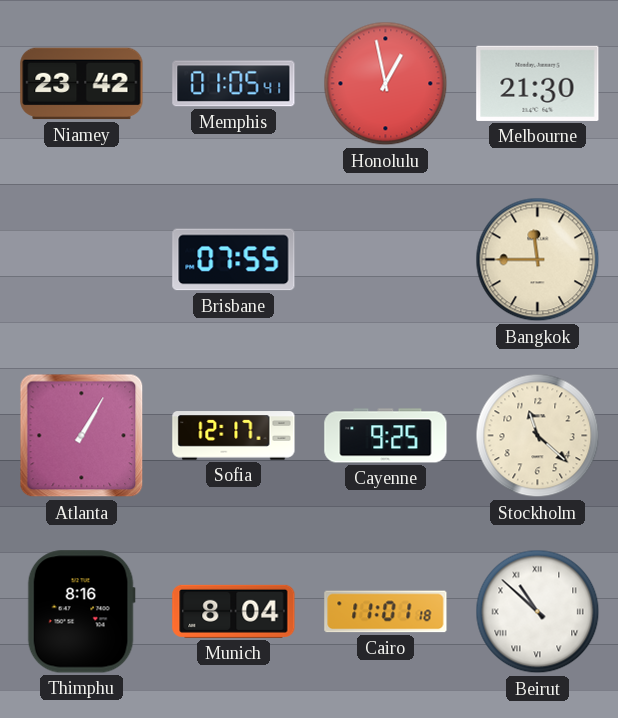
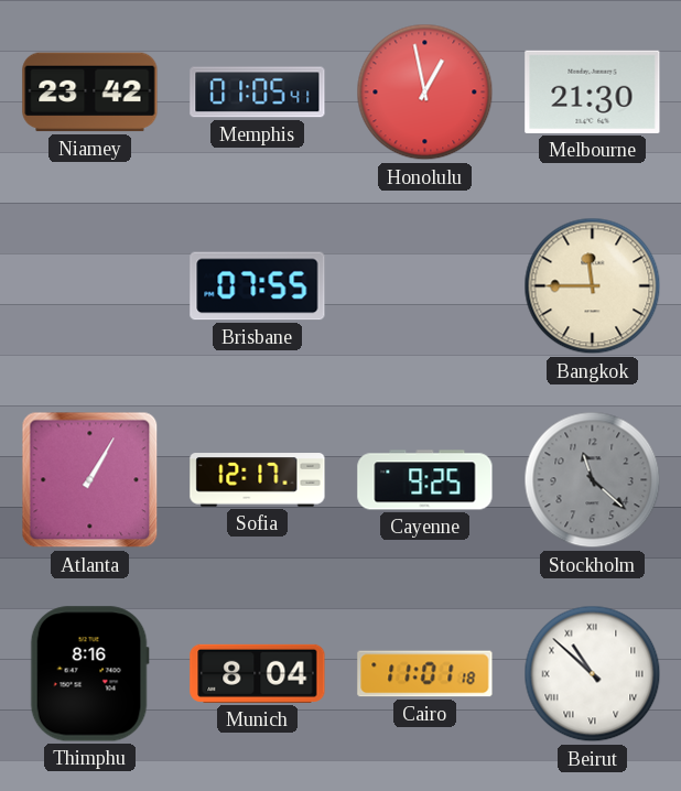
Stockholm dial: cream -> grey (593, 480)
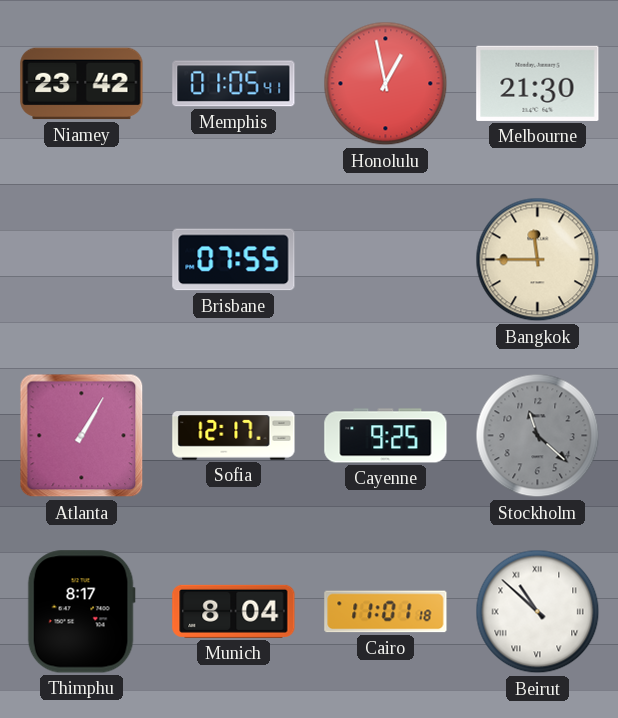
Thimphu: 8:16 -> 8:17 (81, 612)
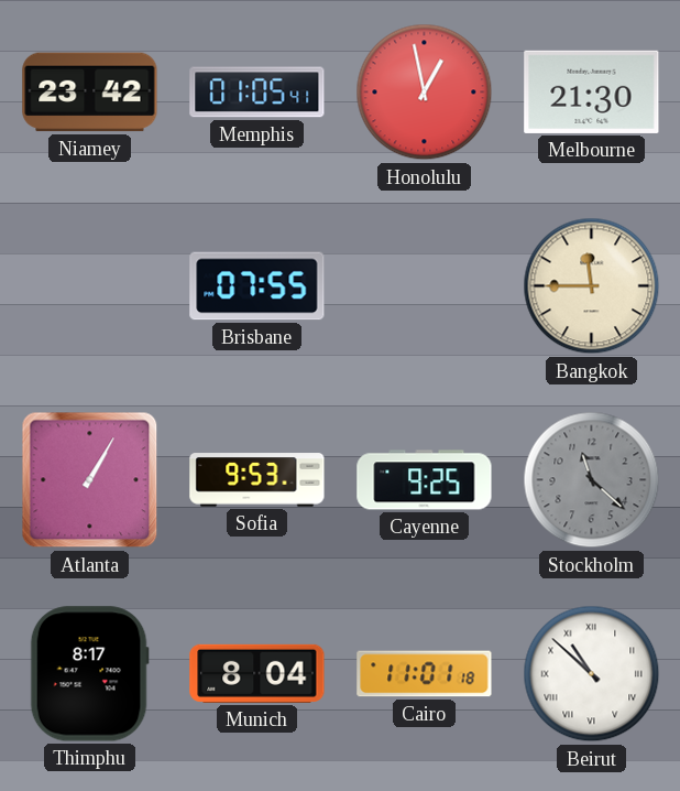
Sofia: 12:17 -> 9:53 (257, 480)
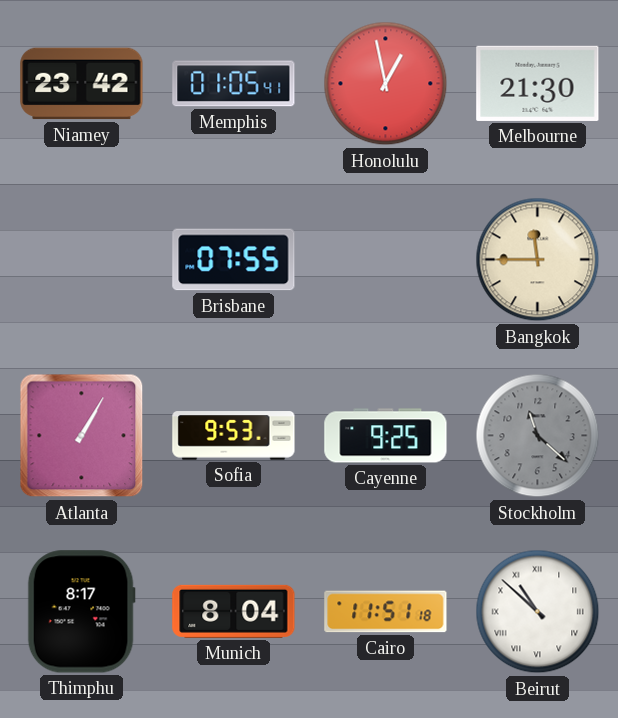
Cairo: 11:01 -> 11:51 (386, 612)
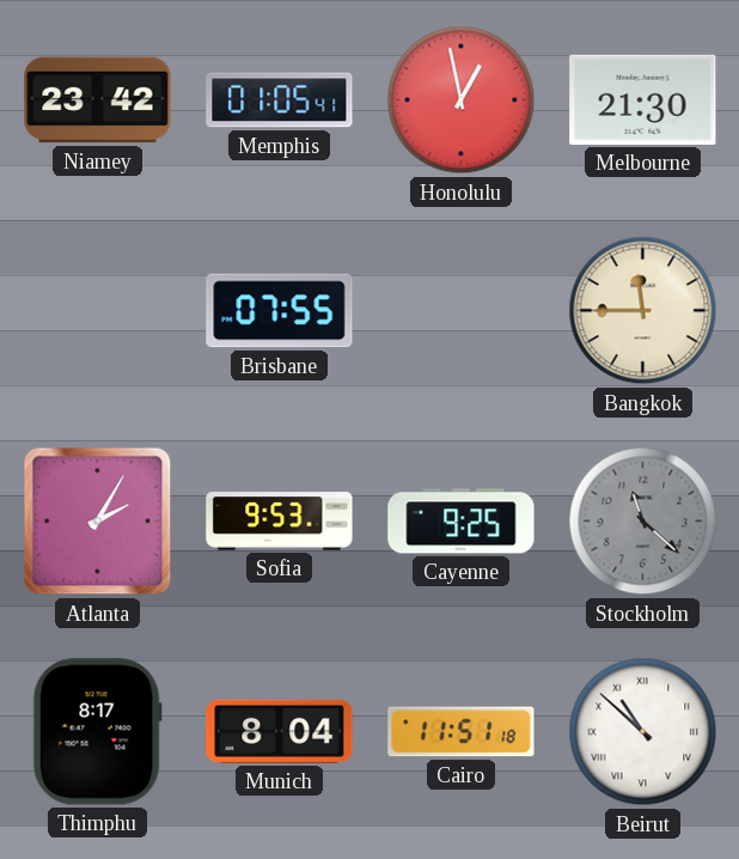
Atlanta: 1:05 -> 2:05 (98, 522)
